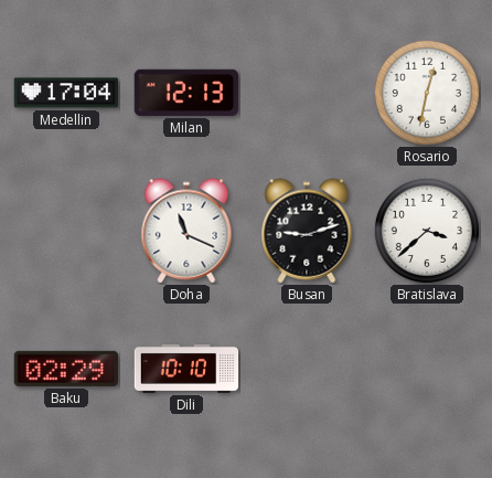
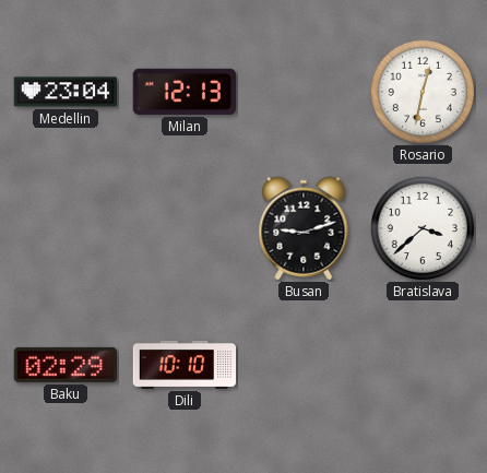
Medellin: 17:04 -> 23:04 (64, 92)
Doha: 11:19 -> none (186, 231)
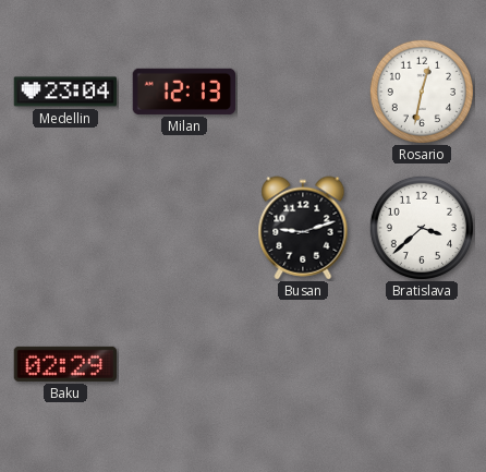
Dili: 10:10 -> none (185, 365)
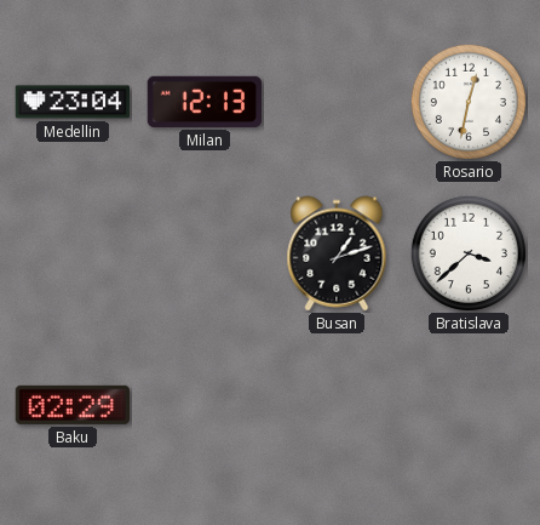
Busan: 9:12 -> 1:12 (337, 253)
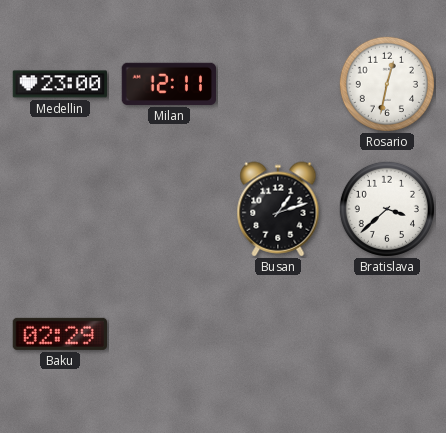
Medellin: 23:04 -> 23:00 (59, 84)
Milan: 12:13 -> 12:11 (168, 84)
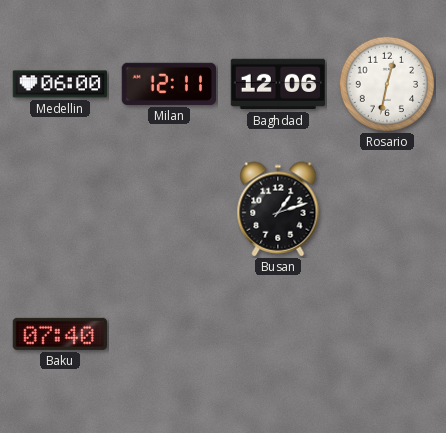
Medellin: 23:00 -> 06:00 (59, 84)
Baghdad: none -> 12:06 (278, 84)
Bratislava: 3:38 -> none (387, 209)
Baku: 02:29 -> 07:40 (59, 334)
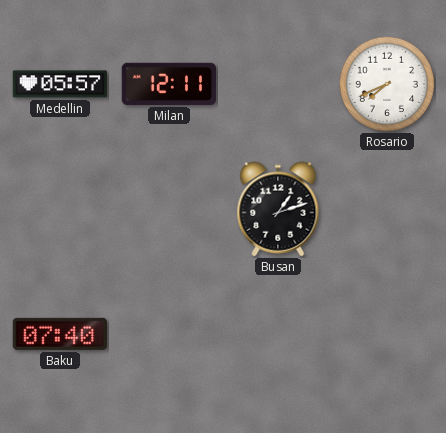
Medellin: 06:00 -> 05:57 (59, 84)
Baghdad: 12:06 -> none (278, 84)
Rosario: 12:32 -> 7:41 (387, 84)
